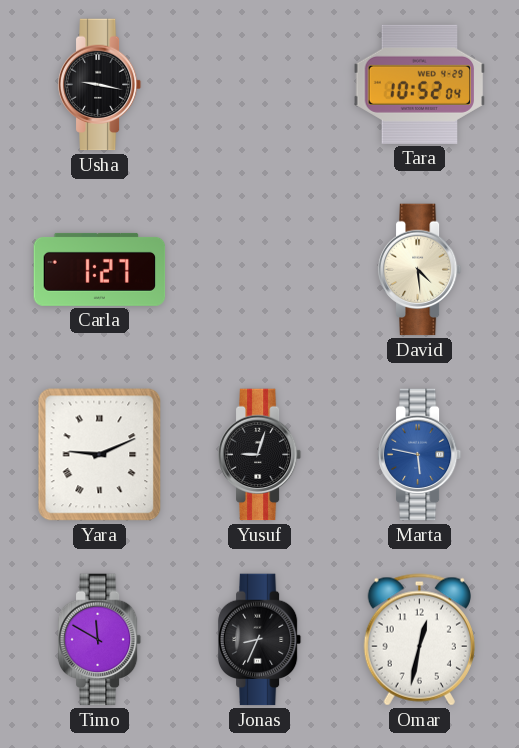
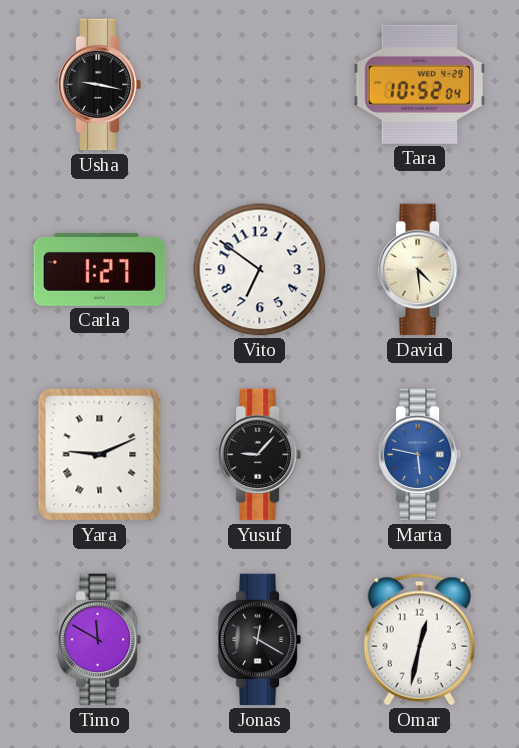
Vito: none -> 6:51 (260, 270)
Yusuf: 9:03 -> 9:07 (260, 455)
Jonas: 8:34 -> 12:20 (260, 640)
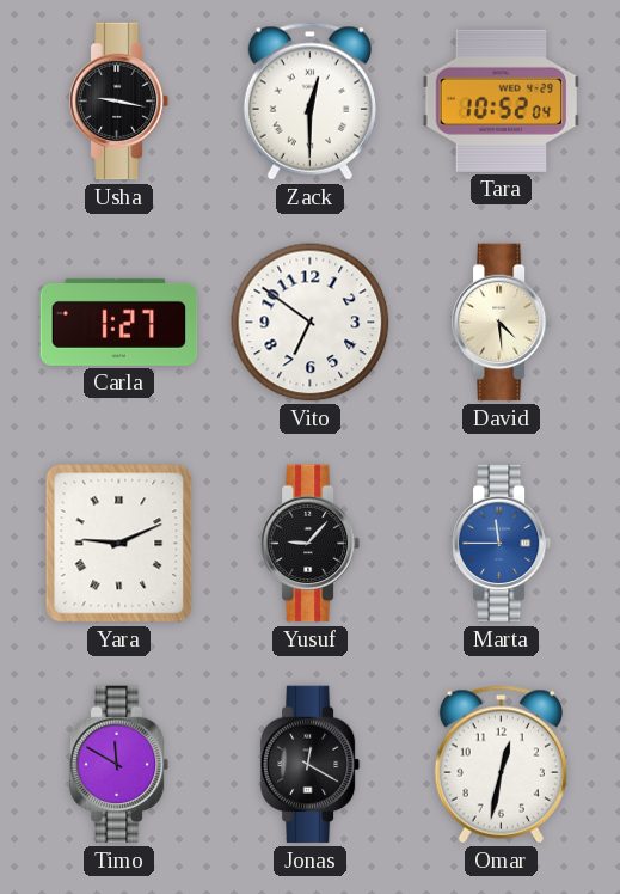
Zack: none -> 12:30 (309, 102)
Marta: 5:47 -> 11:45 (502, 544)
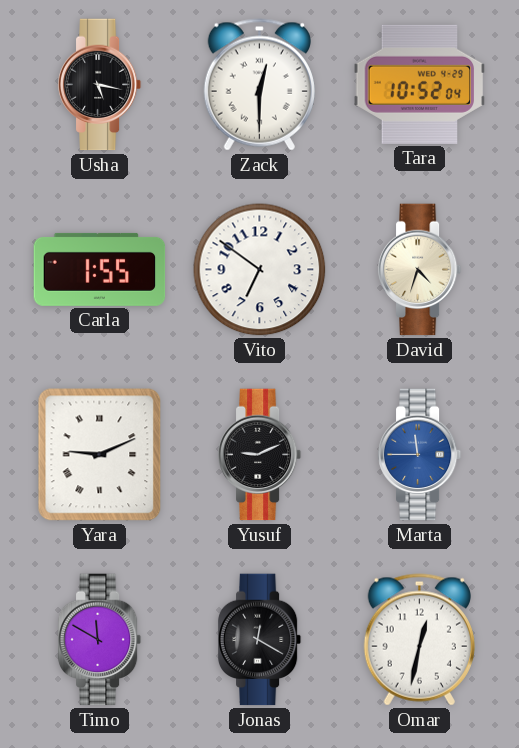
Usha: 9:17 -> 5:17 (100, 85)
Carla: 1:27 -> 1:55 (100, 269)
David: 4:29 -> 4:33 (420, 270)
Yusuf: 9:07 -> 9:11 (260, 455)
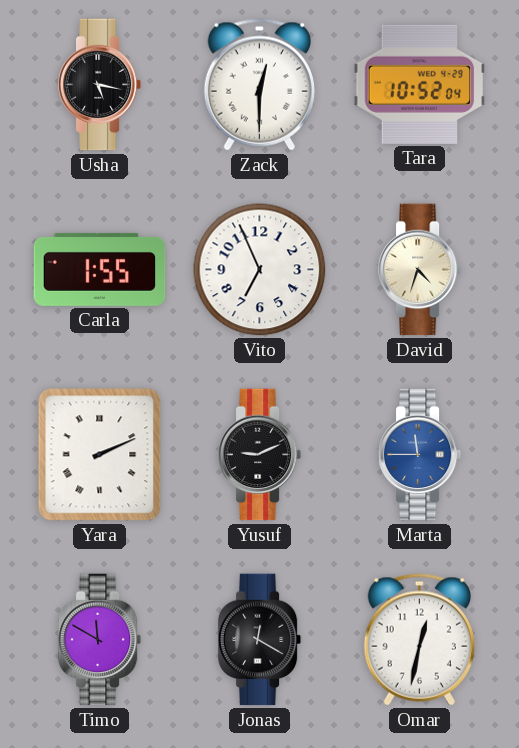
Vito: 6:51 -> 6:56 (260, 270)
Yara: 9:11 -> 2:11 (100, 455)
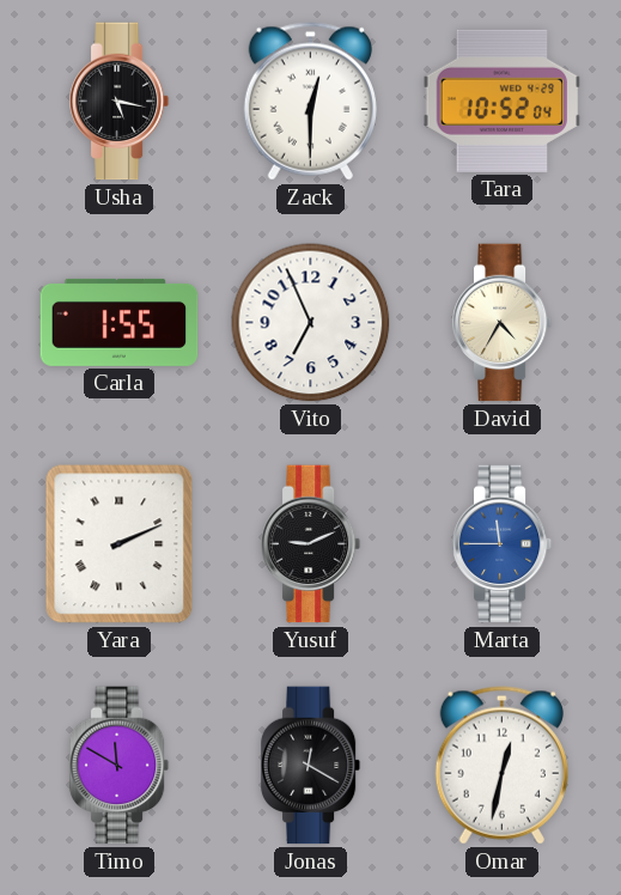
David: 4:33 -> 4:35 (503, 323)
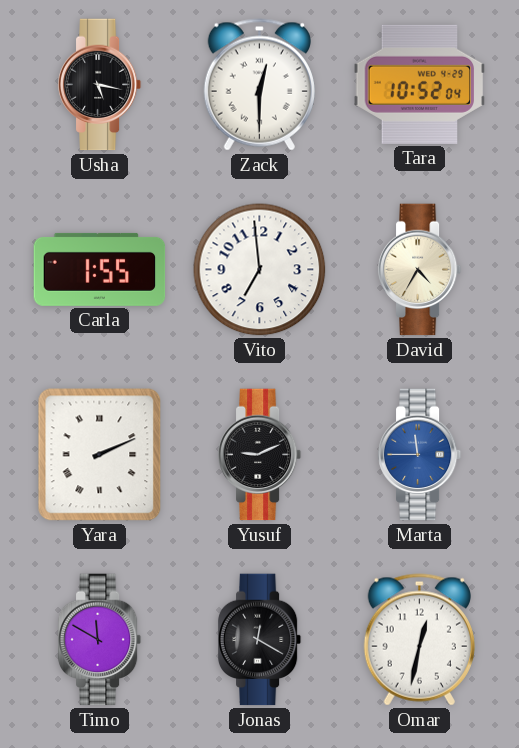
Vito: 6:56 -> 6:59 (260, 270)
